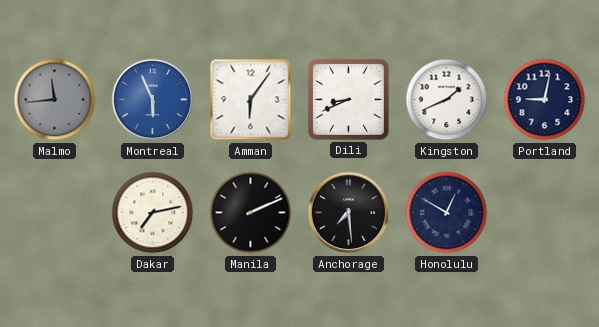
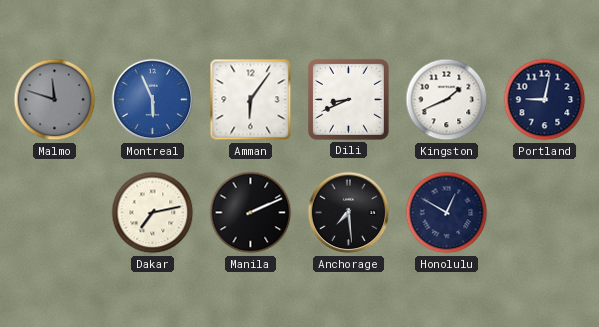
Malmo: 11:44 -> 11:48 (55, 100)
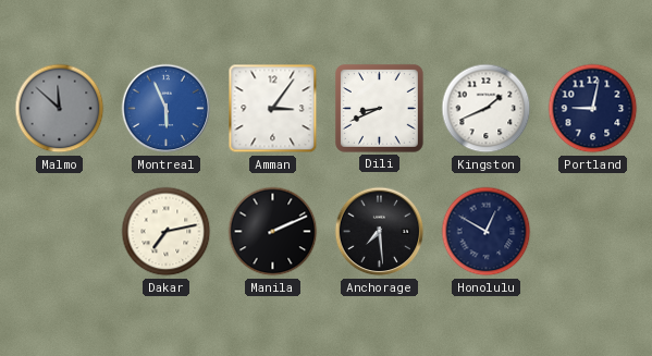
Malmo: 11:48 -> 11:52 (60, 109)
Amman: 6:06 -> 3:06 (273, 109)
